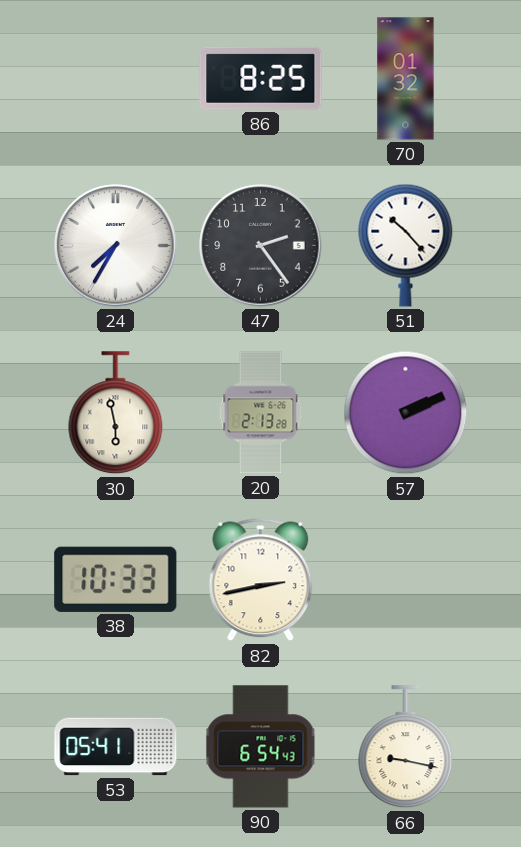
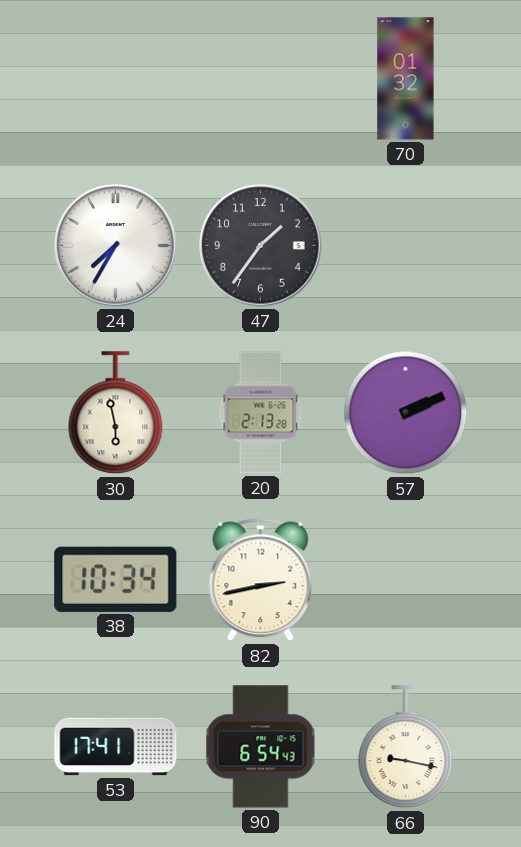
86: 8:25 -> none (261, 78)
47: 2:24 -> 1:36 (261, 246)
51: 10:23 -> none (406, 245)
38: 10:33 -> 10:34 (116, 579)
53: 05:41 -> 17:41 (116, 747)
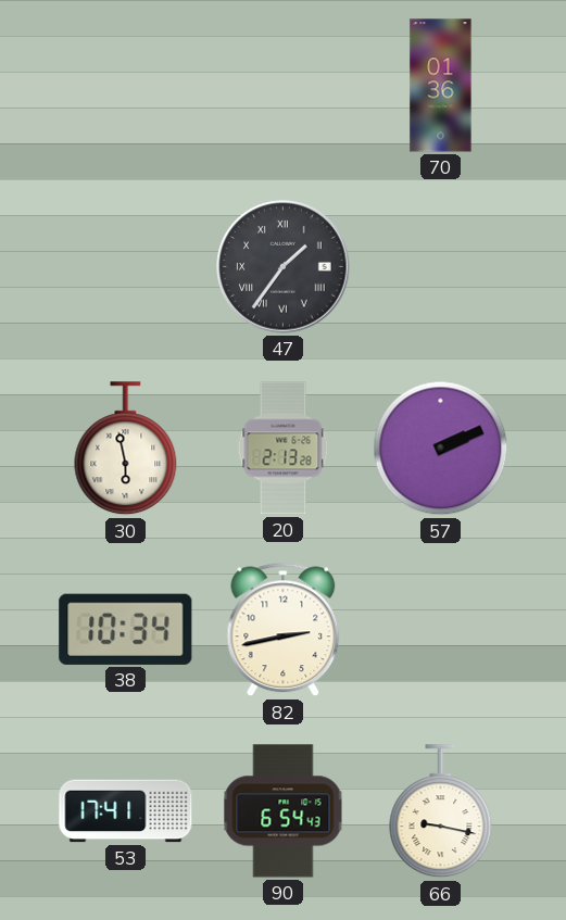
70: 01:32 -> 01:36 (441, 86)
24: 7:35 -> none (116, 246)
47 numerals: Arabic -> Roman (284, 267)
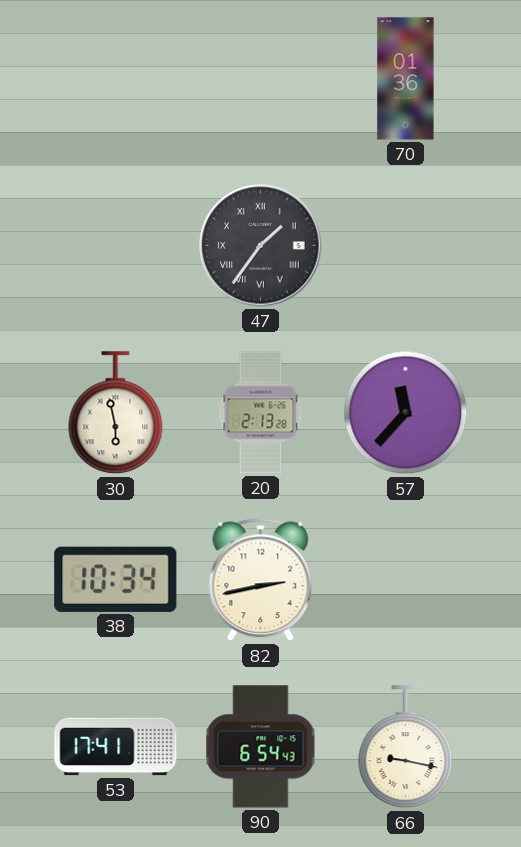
57: 2:11 -> 11:37 (406, 413)
